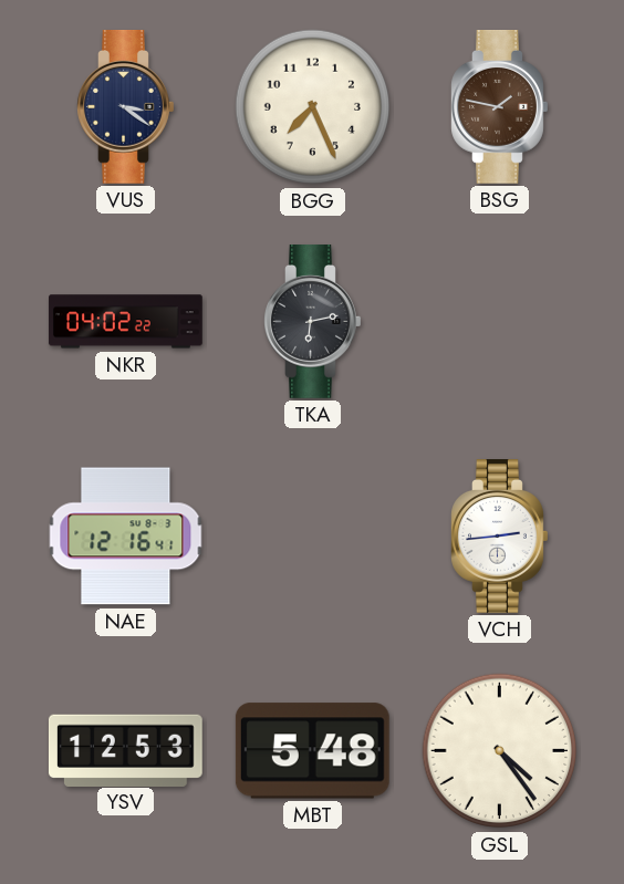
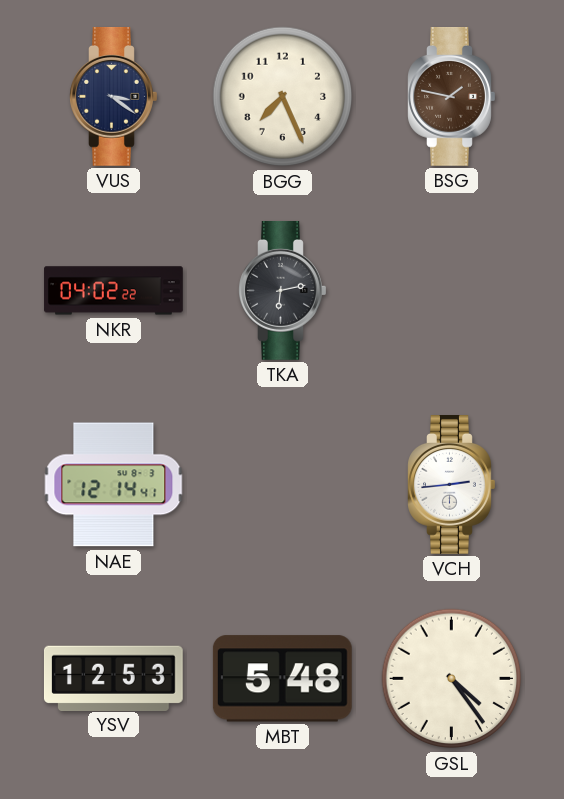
NAE: 12:16 -> 12:14 (114, 485)
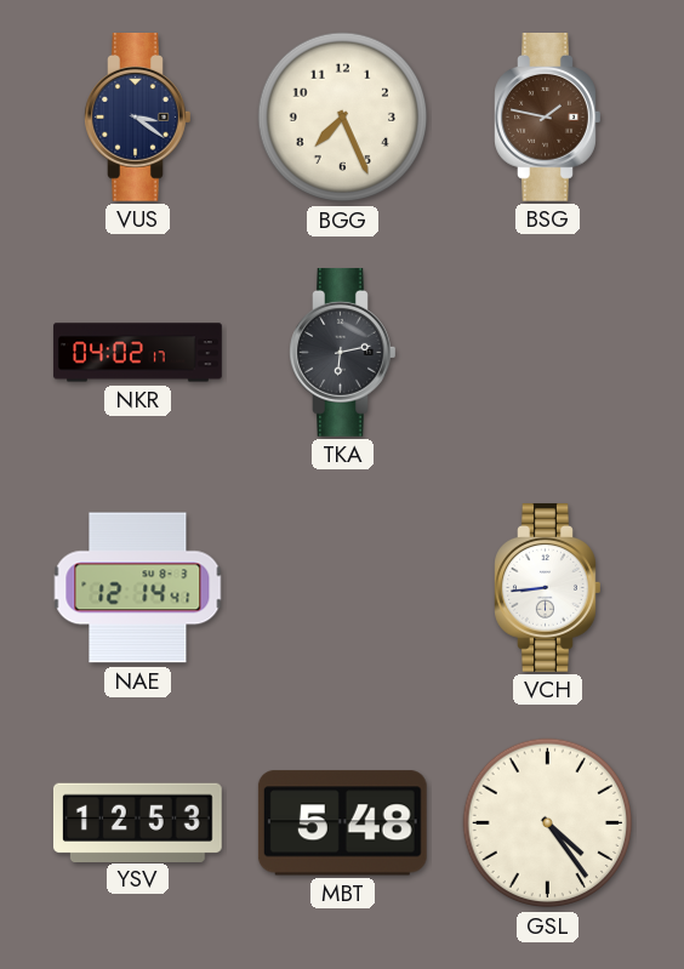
NKR: 04:02:22 -> 04:02:17 (138, 353)
VCH: 2:44 -> 8:44 (548, 588)
